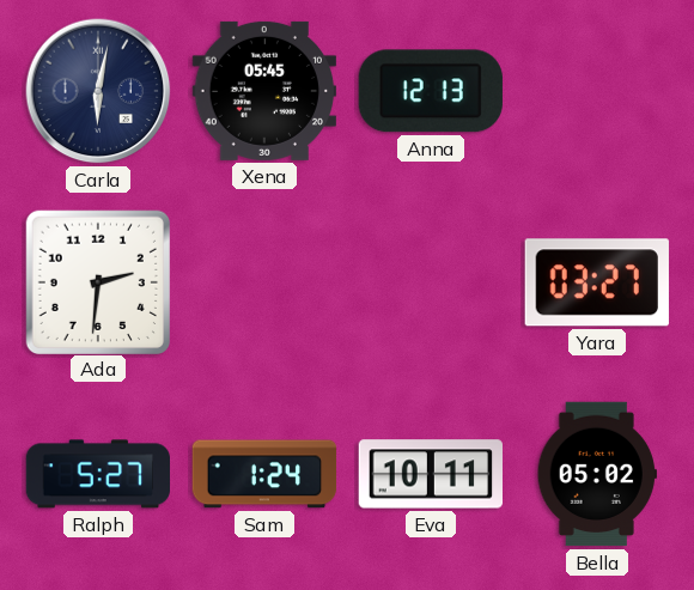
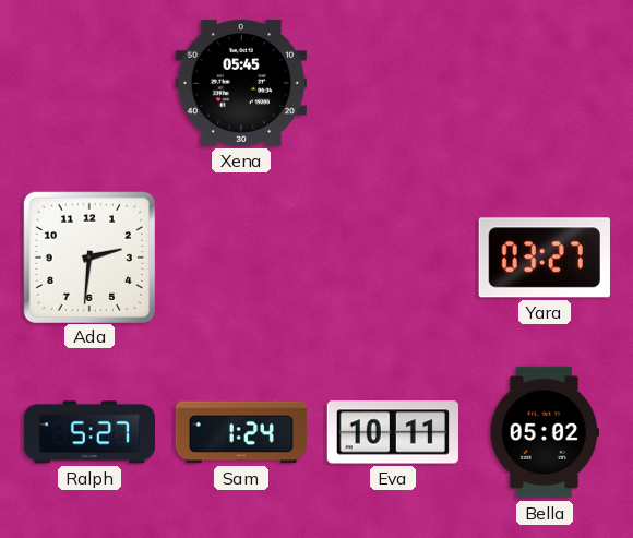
Carla: 6:02 -> none (98, 91)
Anna: 12:13 -> none (431, 91)
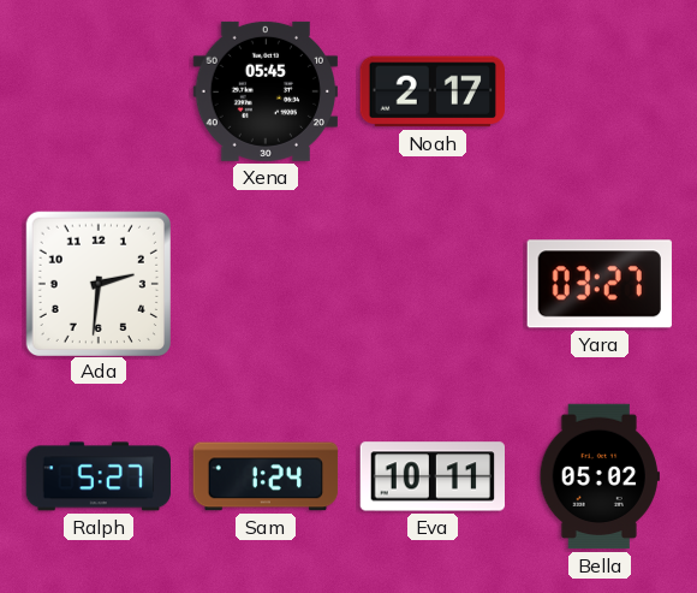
Noah: none -> 2:17 (431, 91)
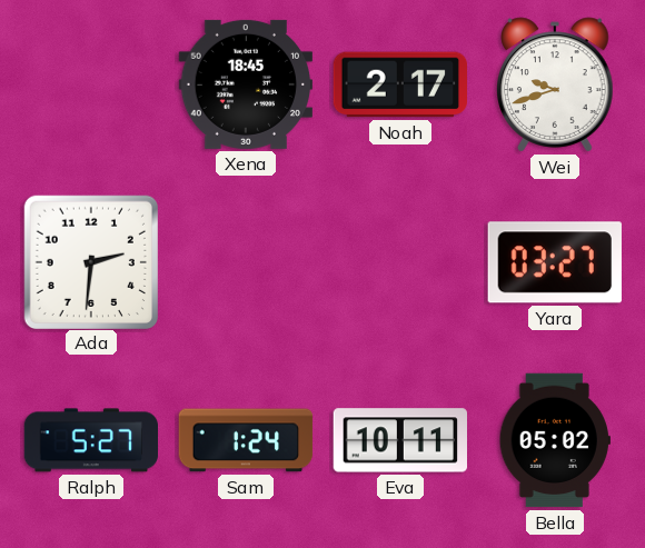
Xena: 05:45 -> 18:45 (245, 84)
Wei: none -> 9:42 (556, 84)
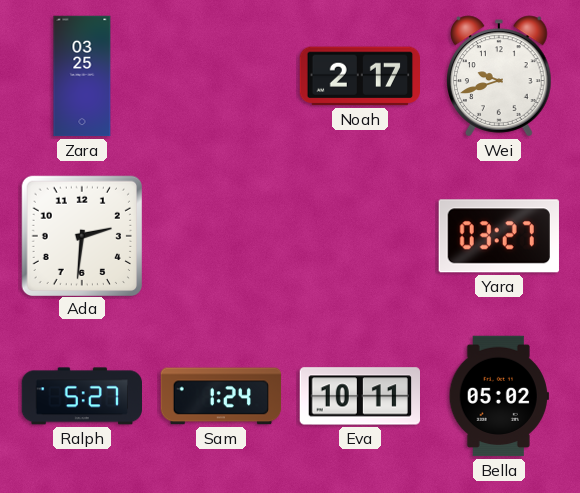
Zara: none -> 03:25 (82, 76)
Xena: 18:45 -> none (245, 84)
